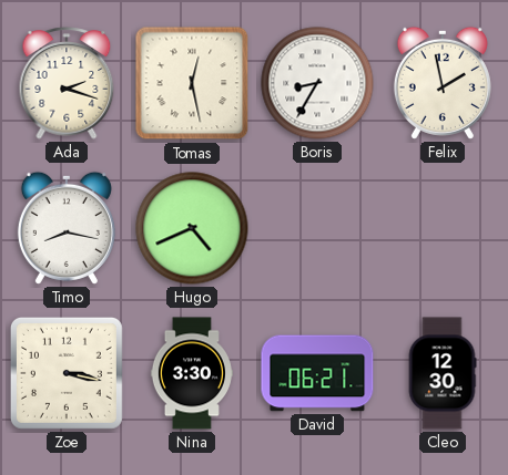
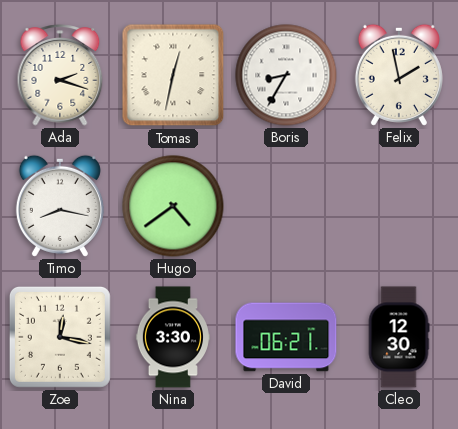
Tomas: 12:28 -> 12:32 (173, 75)
Hugo: 4:41 -> 4:39 (173, 206)
Zoe: 3:17 -> 12:17 (60, 337)
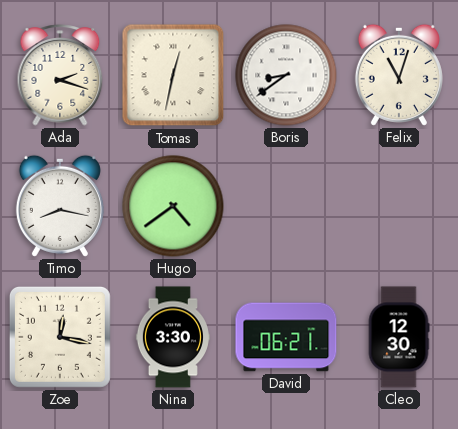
Boris: 8:35 -> 8:39 (286, 75)
Felix: 1:58 -> 11:03 (399, 75)
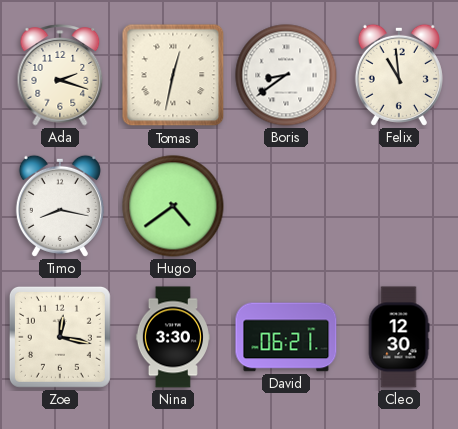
Felix: 11:03 -> 10:59 (399, 75)
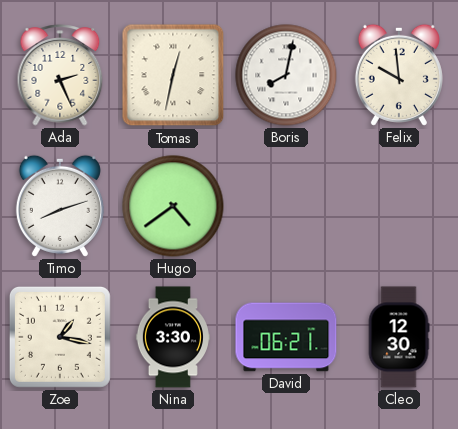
Ada: 2:18 -> 2:26 (60, 75)
Boris: 8:39 -> 8:02 (286, 75)
Felix: 10:59 -> 9:59 (399, 75)
Timo: 8:17 -> 8:12 (60, 206)
Zoe: 12:17 -> 1:17 (60, 337)
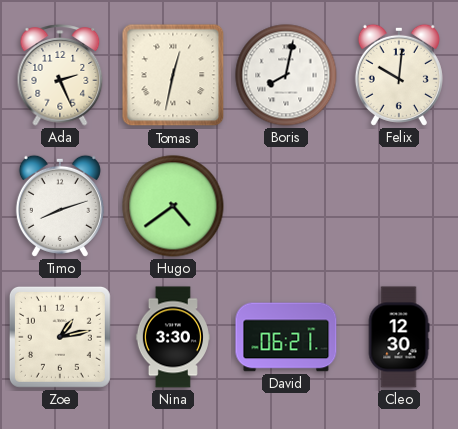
Felix: 9:59 -> 10:01 (399, 75)
Zoe: 1:17 -> 1:13 (60, 337)
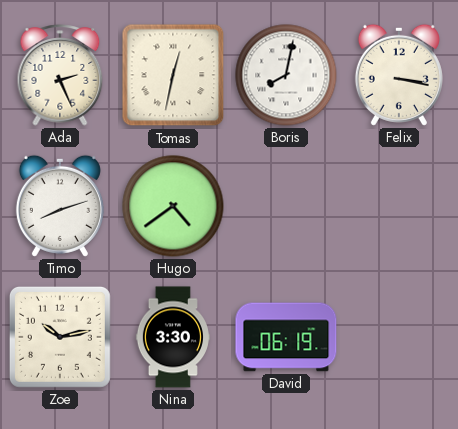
Felix: 10:01 -> 3:17 (399, 75)
Zoe: 1:13 -> 10:13 (60, 337)
David: 06:21 -> 06:19 (286, 337)
Cleo: 12:30 -> none (399, 337)
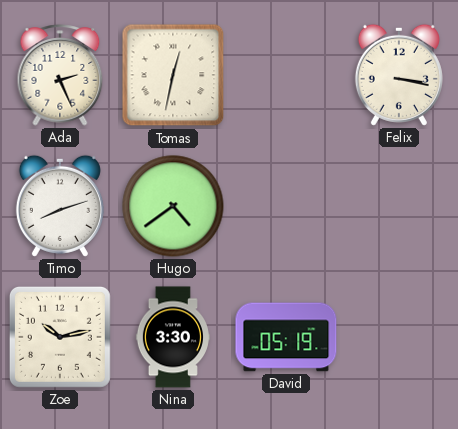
Boris: 8:02 -> none (286, 75)
David: 06:19 -> 05:19 (286, 337)
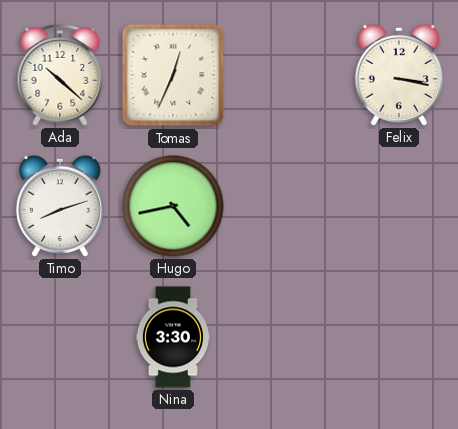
Ada: 2:26 -> 10:22 (60, 75)
Tomas: 12:32 -> 12:34 (173, 75)
Hugo: 4:39 -> 4:43 (173, 206)
Zoe: 10:13 -> none (60, 337)
David: 05:19 -> none (286, 337)
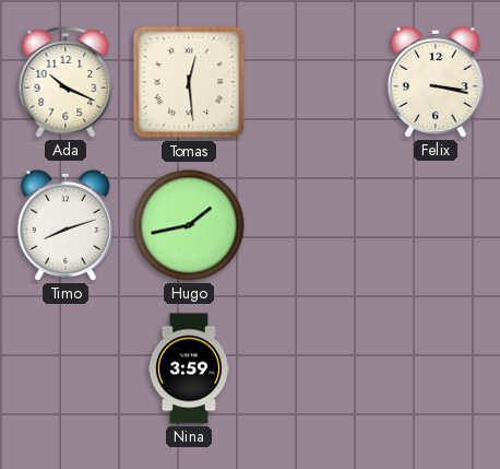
Ada: 10:22 -> 10:19 (66, 82)
Tomas: 12:34 -> 12:29 (189, 82)
Hugo: 4:43 -> 1:43 (189, 225)
Nina: 3:30 -> 3:59 (188, 368)
